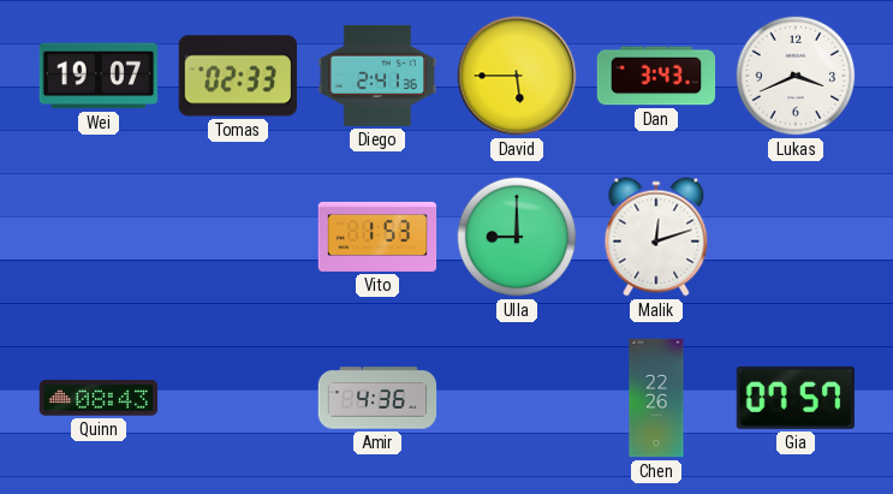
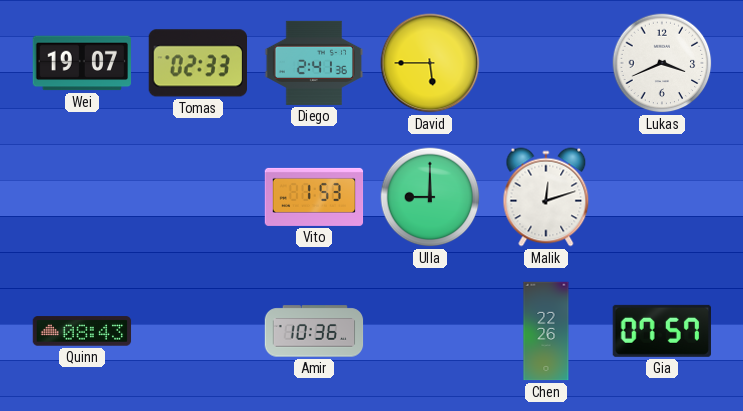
Dan: 3:43 -> none (656, 76)
Amir: 4:36 -> 10:36 (314, 331)
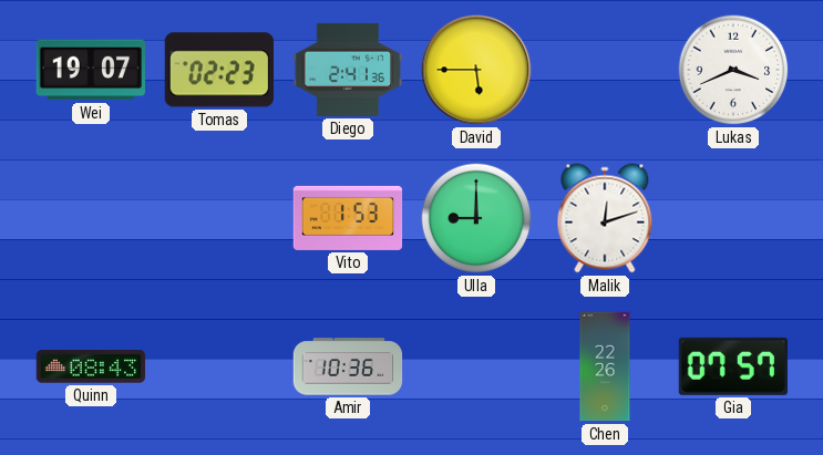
Tomas: 02:33 -> 02:23 (218, 70)
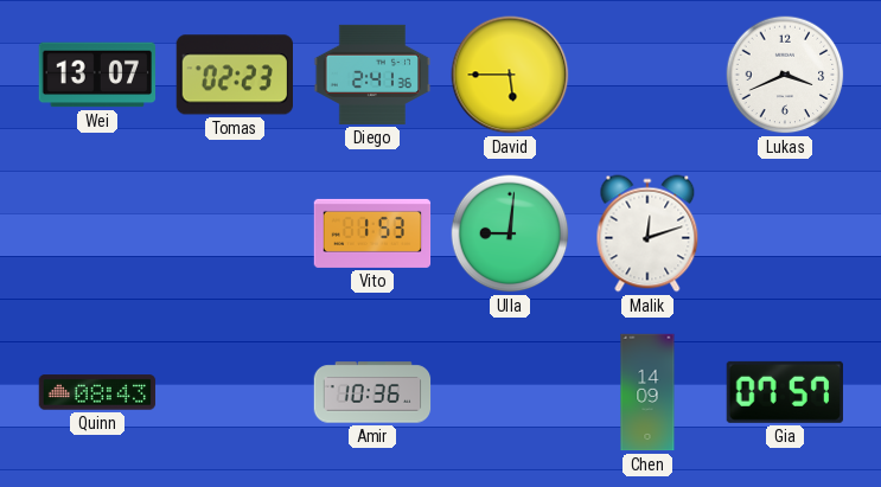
Wei: 19:07 -> 13:07 (97, 75)
Ulla: 9:00 -> 9:01 (510, 233)
Chen: 22:26 -> 14:09 (647, 392)
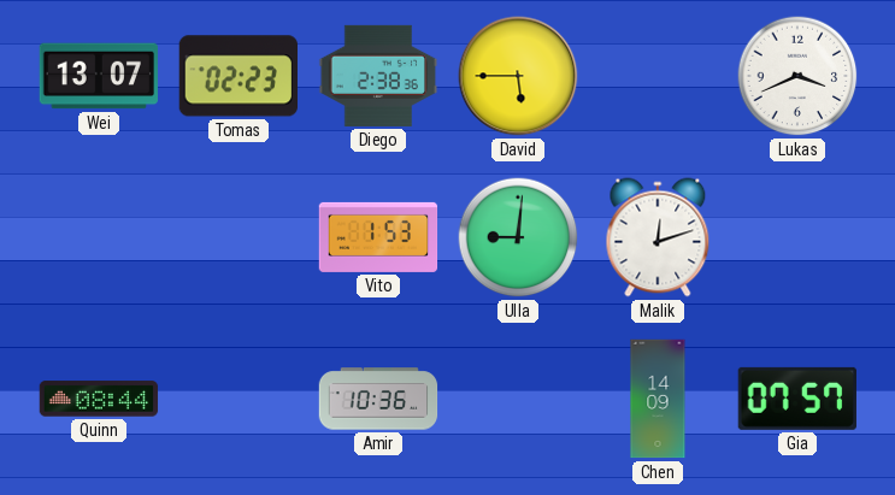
Diego: 2:41 -> 2:38 (378, 76)
Quinn: 08:43 -> 08:44 (99, 399)
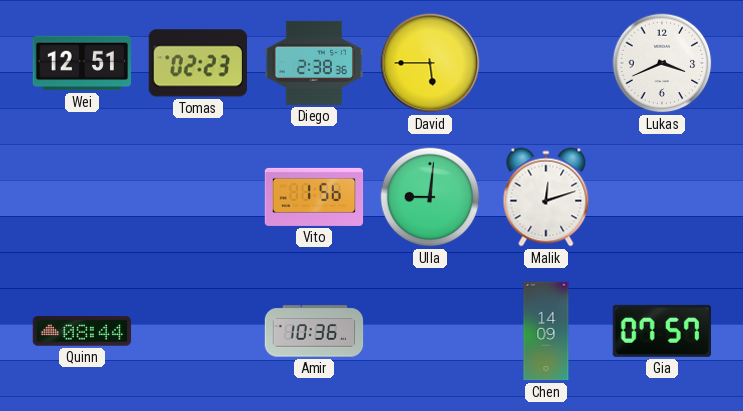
Wei: 13:07 -> 12:51 (82, 63)
Vito: 1:53 -> 1:56 (314, 197)
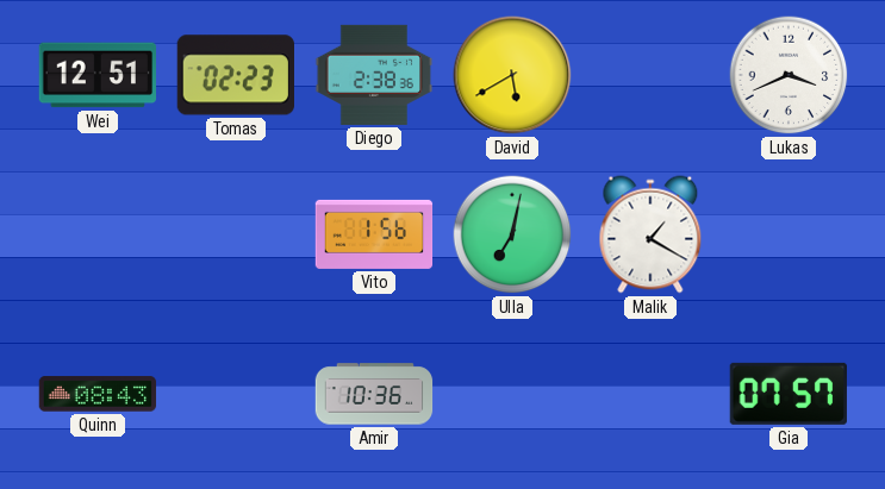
David: 5:45 -> 5:40 (512, 75)
Ulla: 9:01 -> 7:02 (512, 234)
Malik: 12:12 -> 1:20 (650, 234)
Quinn: 08:44 -> 08:43 (98, 394)
Chen: 14:09 -> none (546, 331)
